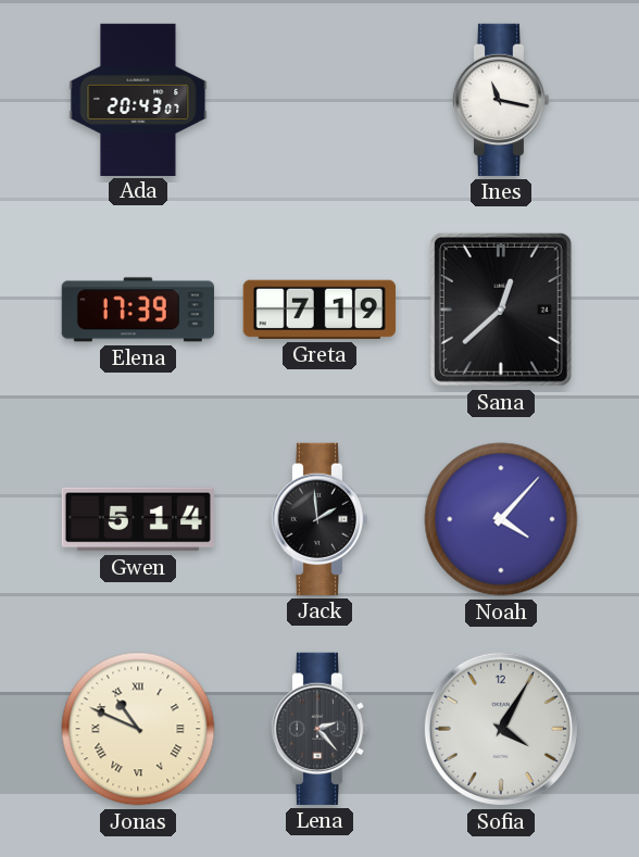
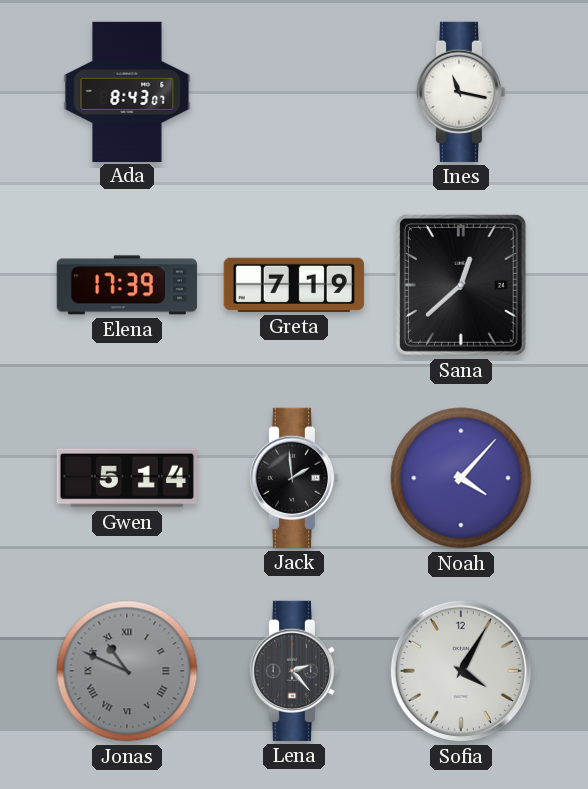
Ada: 20:43 -> 8:43 (127, 91)
Jonas dial: cream -> grey (127, 671)
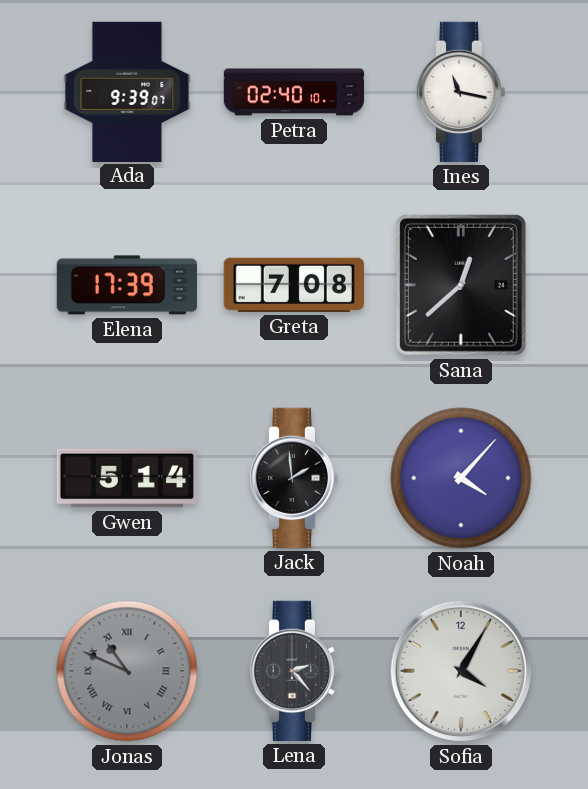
Ada: 8:43 -> 9:39 (127, 91)
Petra: none -> 02:40 (294, 92)
Greta: 7:19 -> 7:08 (294, 285)
